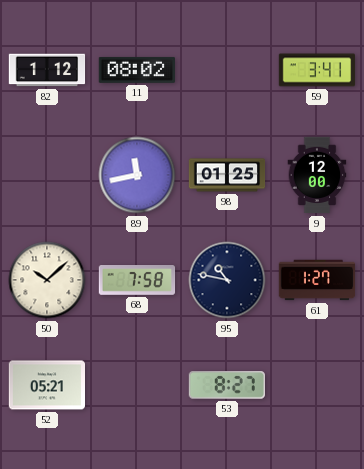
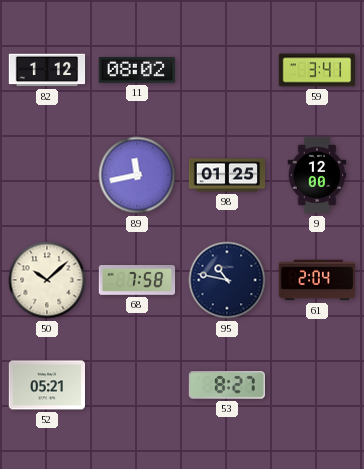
61: 1:27 -> 2:04 (317, 280)
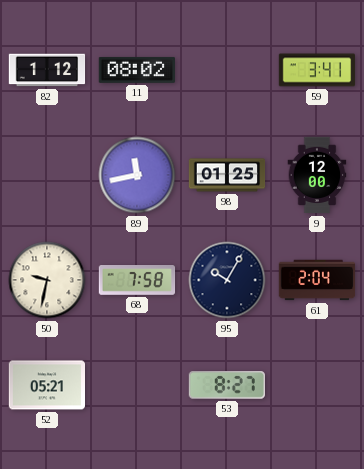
50: 10:08 -> 9:32 (47, 280)
95: 10:47 -> 10:05 (227, 280)
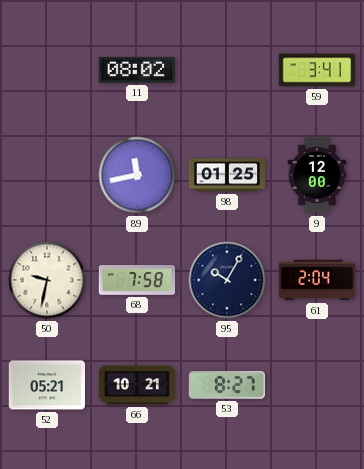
82: 1:12 -> none (47, 70)
66: none -> 10:21 (137, 385)
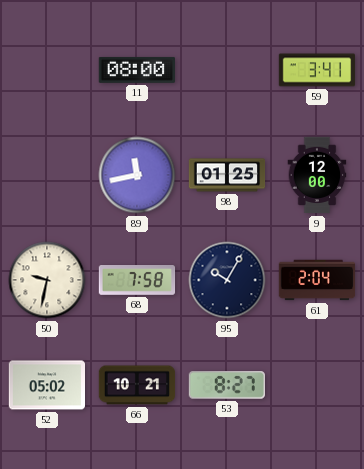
11: 08:02 -> 08:00 (136, 70)
52: 05:21 -> 05:02 (46, 385)
